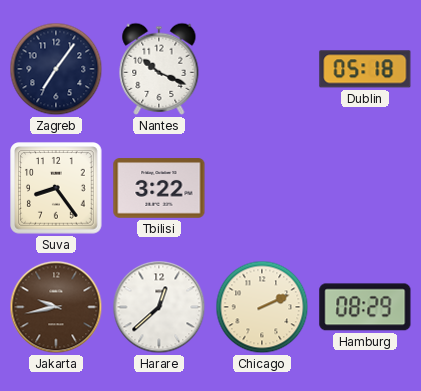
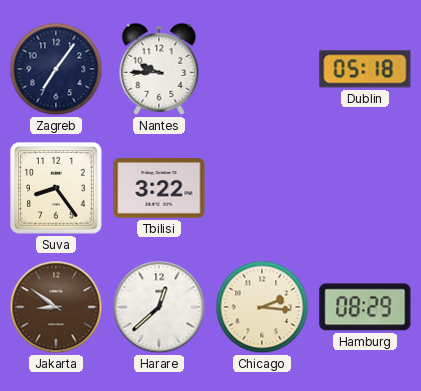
Nantes: 10:19 -> 9:45 (159, 69)
Jakarta: 9:43 -> 8:51 (56, 307)
Chicago: 2:11 -> 2:16 (262, 307)
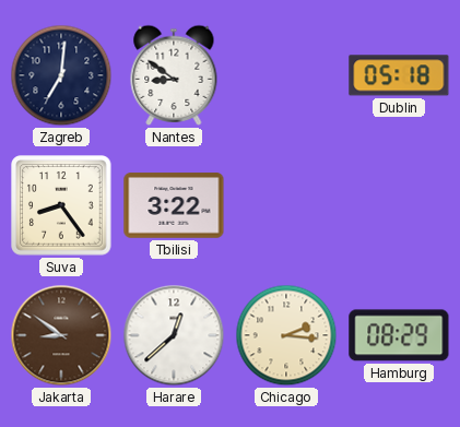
Zagreb: 7:06 -> 7:01 (61, 75)
Nantes: 9:45 -> 8:51 (174, 75)
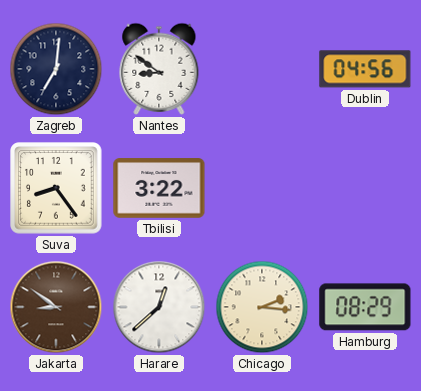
Dublin: 05:18 -> 04:56 (365, 69)
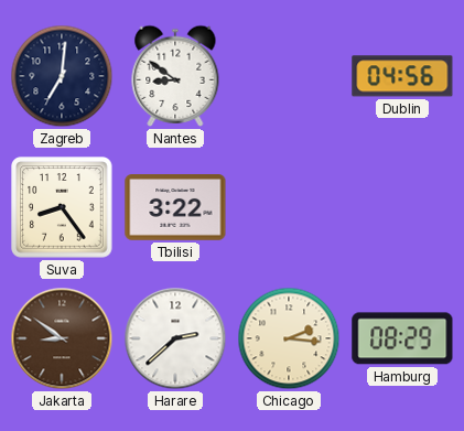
Harare: 12:38 -> 2:38 (175, 338)
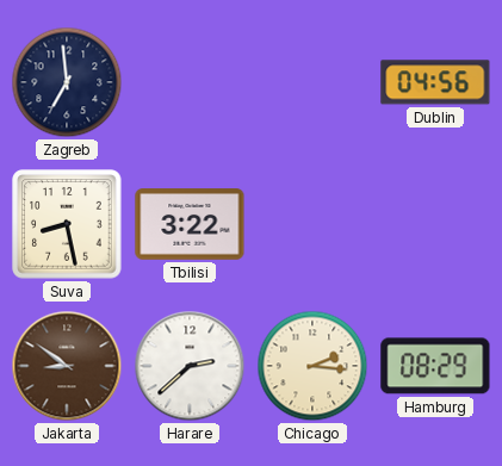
Zagreb: 7:01 -> 6:59 (67, 82)
Nantes: 8:51 -> none (175, 76)
Suva: 8:24 -> 8:28 (67, 224)
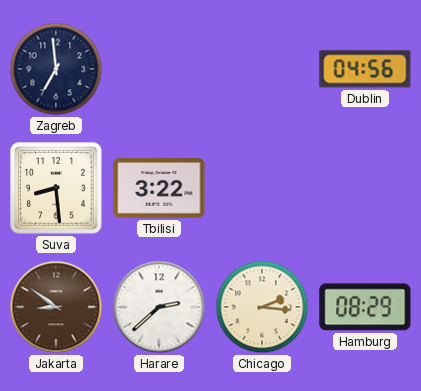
Suva: 8:28 -> 8:29 (56, 188)
